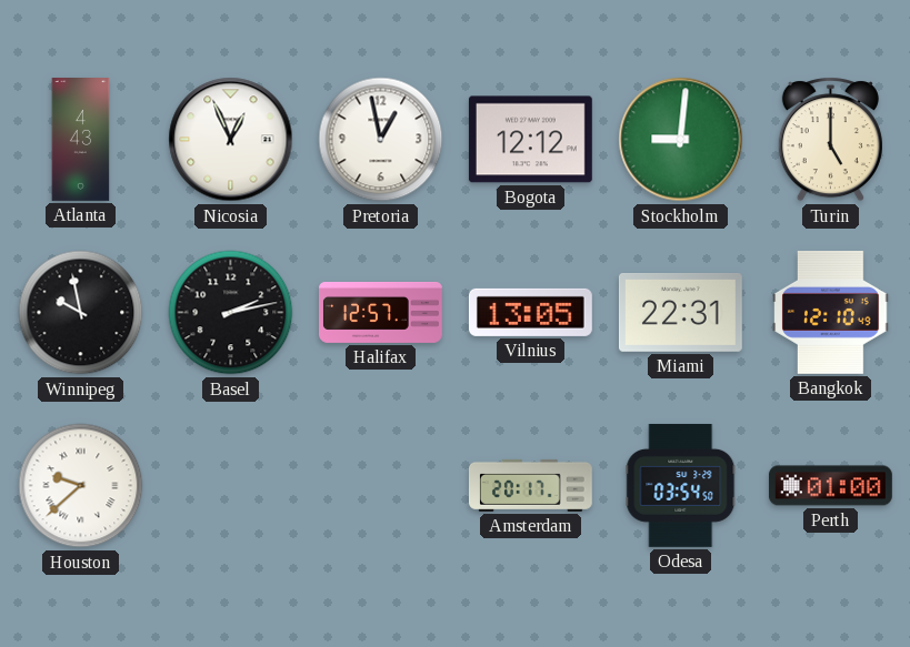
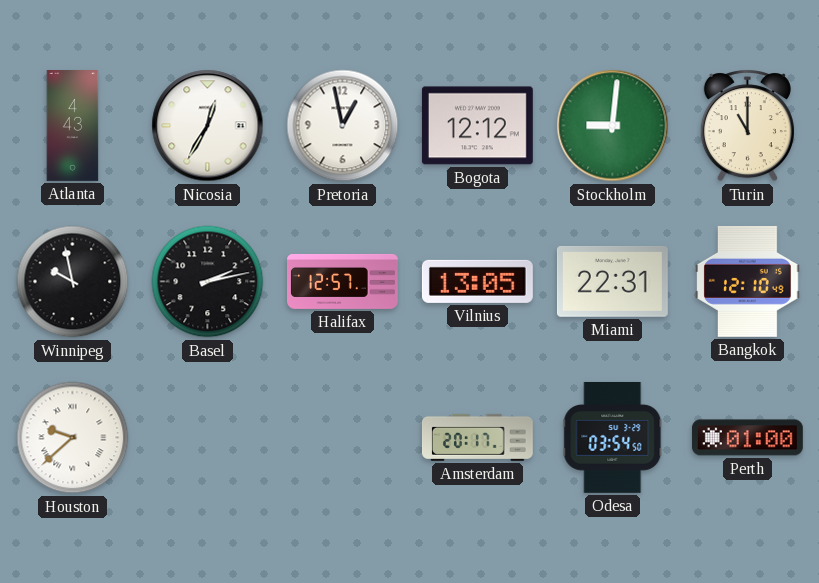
Nicosia: 12:56 -> 12:35 (208, 126)
Turin: 5:00 -> 11:00 (747, 126)
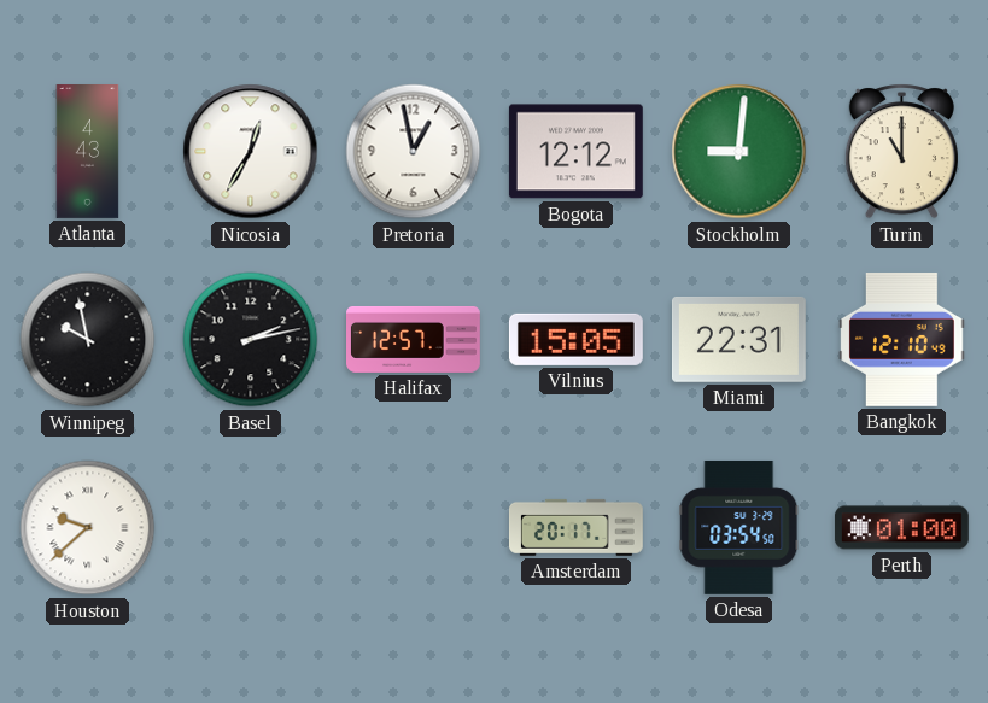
Vilnius: 13:05 -> 15:05 (575, 339)
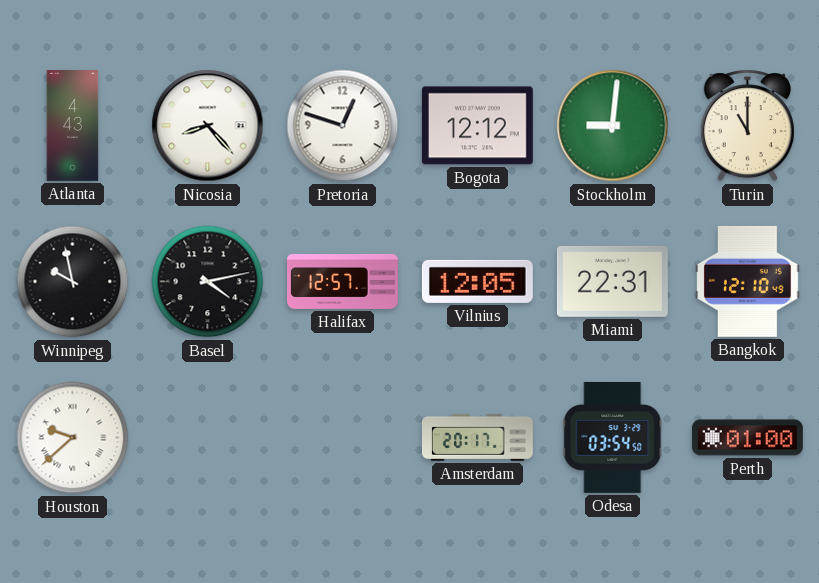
Nicosia: 12:35 -> 8:23 (208, 126)
Pretoria: 12:58 -> 12:48 (343, 126)
Basel: 2:13 -> 4:13 (208, 282)
Vilnius: 15:05 -> 12:05 (477, 281)
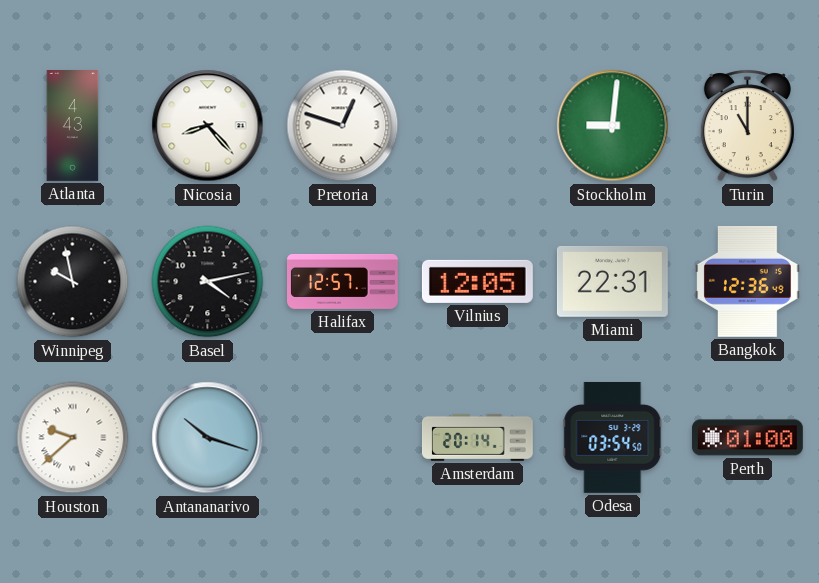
Bogota: 12:12 -> none (477, 126)
Bangkok: 12:10 -> 12:36 (748, 281)
Antananarivo: none -> 10:18 (208, 438)
Amsterdam: 20:17 -> 20:14 (477, 437)
